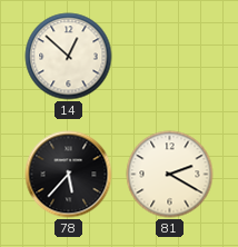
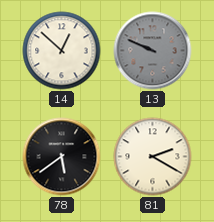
13: none -> 9:49 (153, 51)
78: 5:37 -> 5:39 (62, 157)
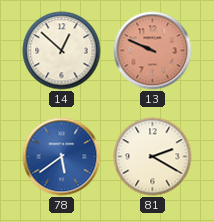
13 dial: grey -> salmon (153, 51)
78 dial: black -> blue (62, 157)
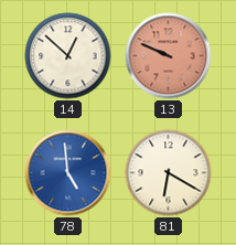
78: 5:39 -> 4:59 (68, 173)
81: 2:20 -> 6:20 (169, 173)
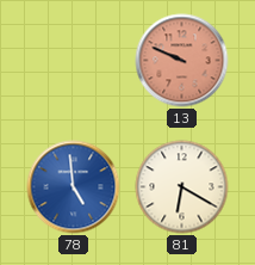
14: 12:52 -> none (68, 56)
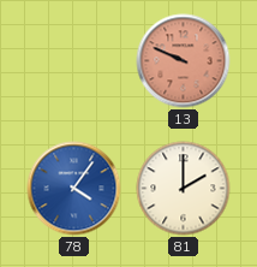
78: 4:59 -> 4:06 (74, 189)
81: 6:20 -> 2:00 (184, 189)
